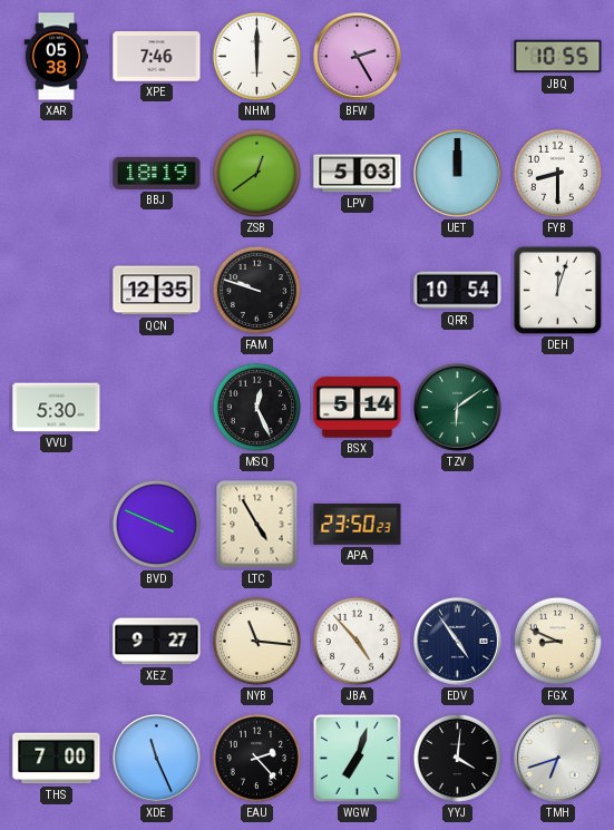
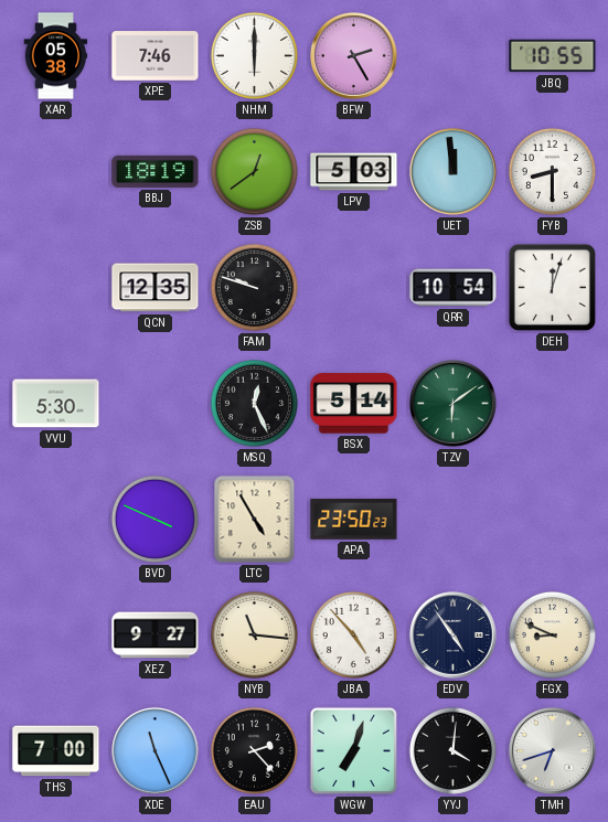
UET: 12:00 -> 11:59 (454, 172)
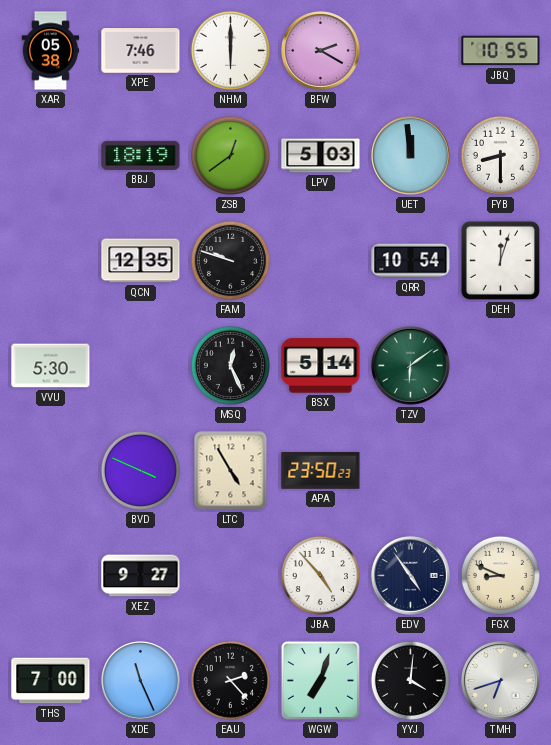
BFW: 2:25 -> 2:20 (321, 51)
NYB: 11:16 -> none (254, 634)
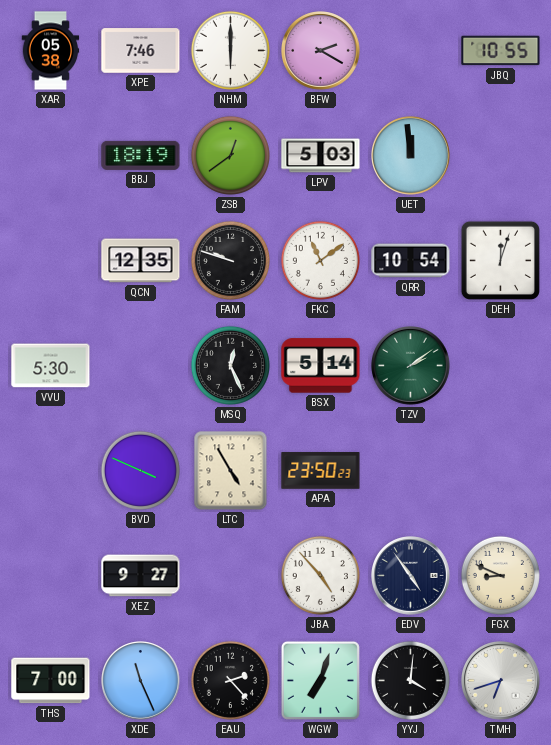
FYB: 8:30 -> none (500, 155)
FKC: none -> 11:09 (320, 260)
TZV: 6:09 -> 2:09 (411, 366)
